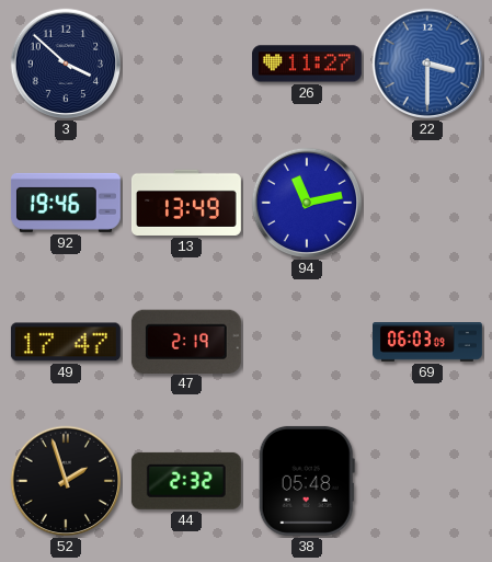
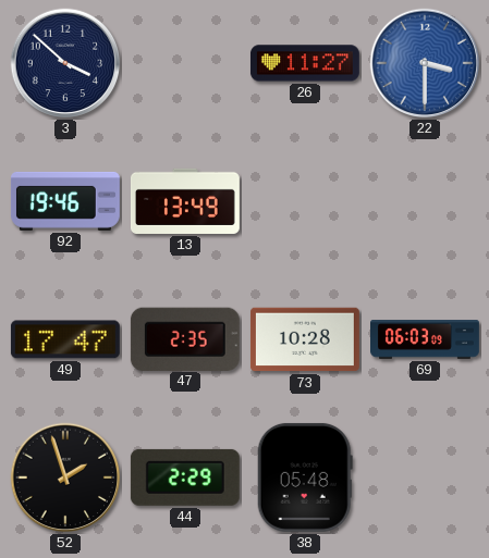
94: 11:13 -> none (307, 203)
47: 2:19 -> 2:35 (185, 338)
73: none -> 10:28 (305, 339)
44: 2:32 -> 2:29 (185, 478)
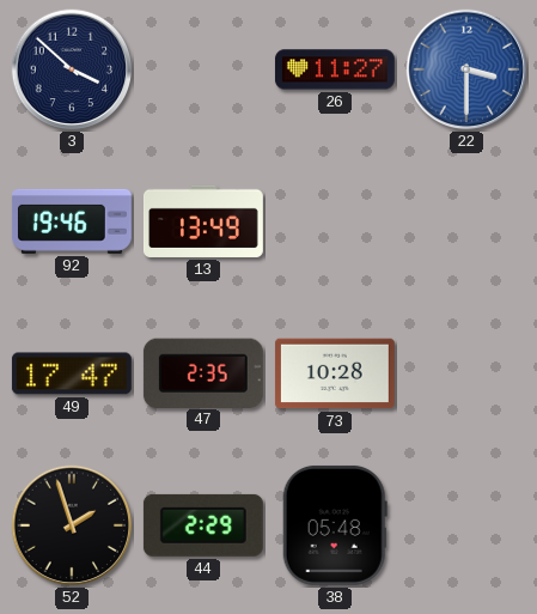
69: 06:03 -> none (426, 339)
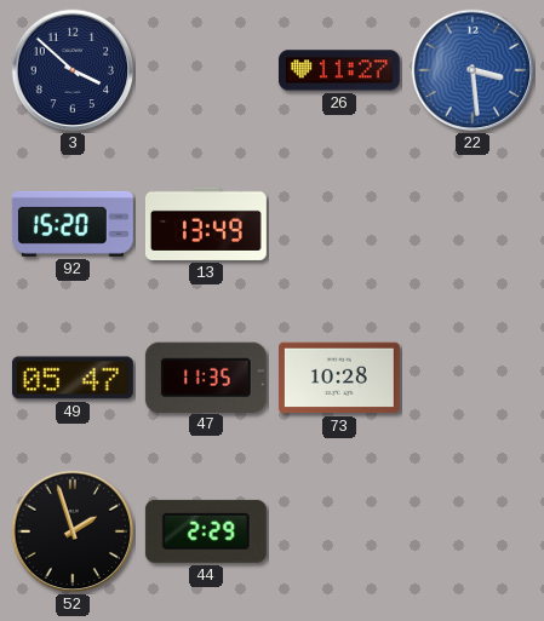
22: 3:30 -> 3:29 (473, 70)
92: 19:46 -> 15:20 (73, 224)
49: 17:47 -> 05:47 (73, 378)
47: 2:35 -> 11:35 (206, 376)
38: 05:48 -> none (335, 525)
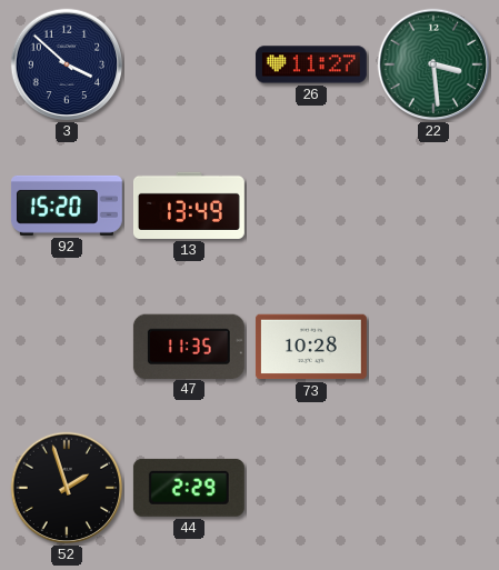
22 dial: blue -> green (433, 64)
49: 05:47 -> none (73, 378)
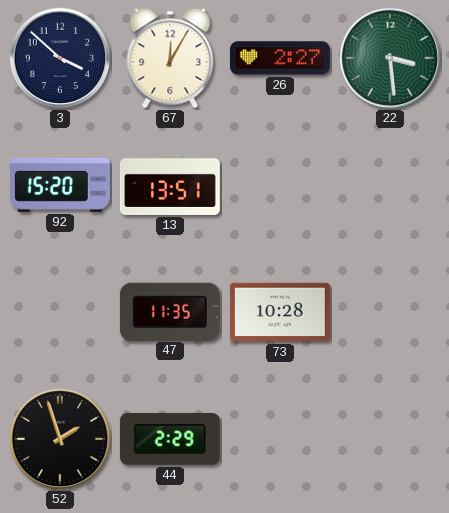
67: none -> 12:05 (170, 58)
26: 11:27 -> 2:27 (280, 58)
13: 13:49 -> 13:51 (170, 185)
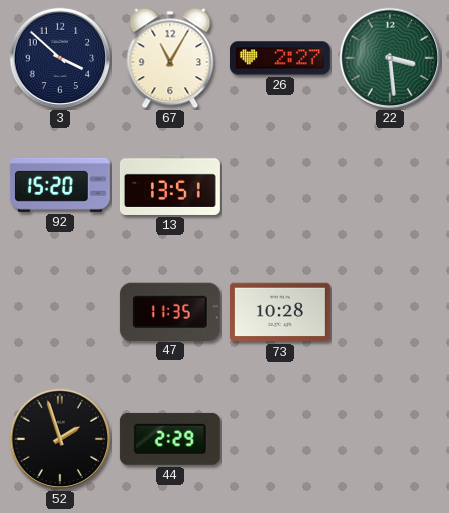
67: 12:05 -> 11:05 (170, 58)
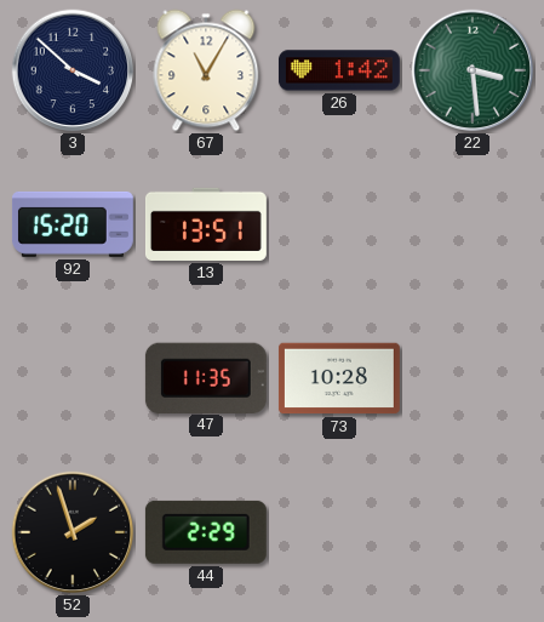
26: 2:27 -> 1:42 (339, 70)
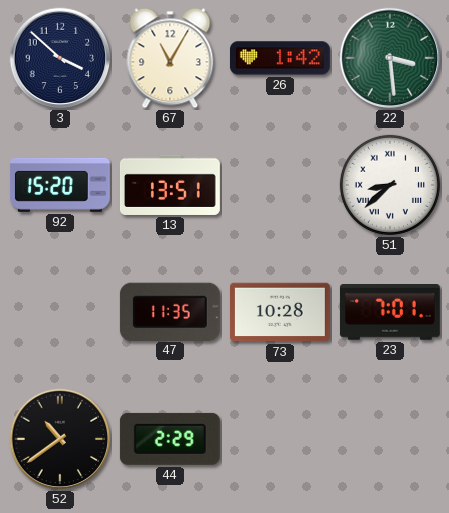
51: none -> 8:38 (390, 185)
23: none -> 7:01 (390, 313)
52: 1:57 -> 10:39 (60, 439)
